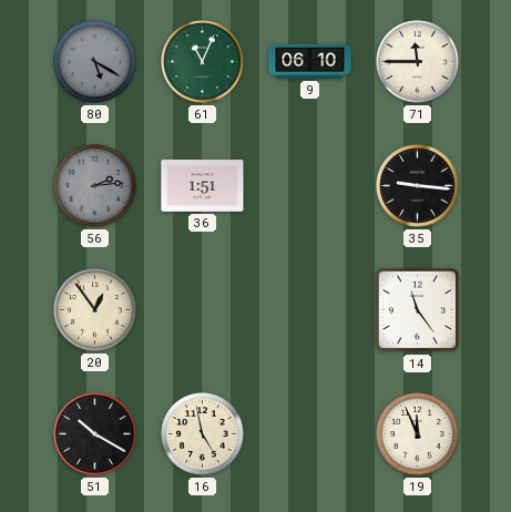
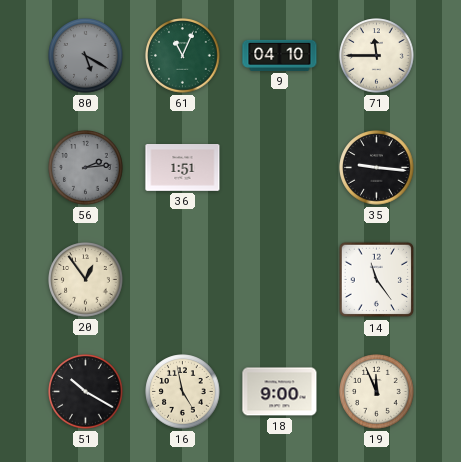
9: 06:10 -> 04:10 (280, 55)
18: none -> 9:00 (280, 392)
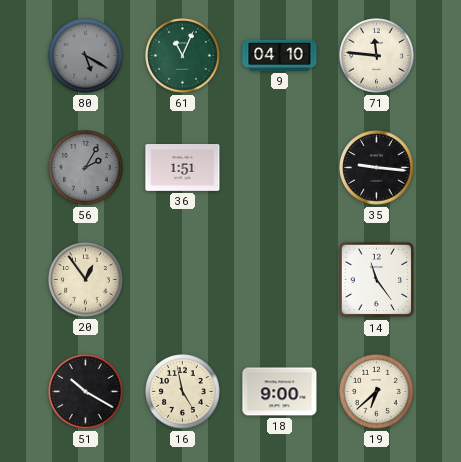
71: 11:45 -> 11:46 (377, 56)
56: 2:14 -> 2:05 (86, 168)
19: 11:56 -> 6:38 (377, 392)
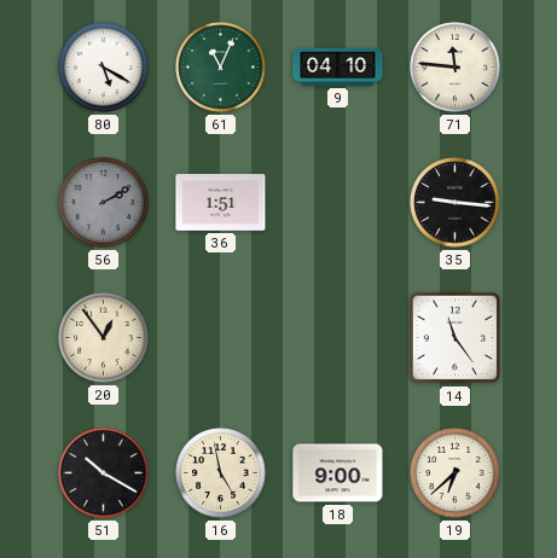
80 dial: grey -> white (104, 68)
56: 2:05 -> 2:10 (104, 203)
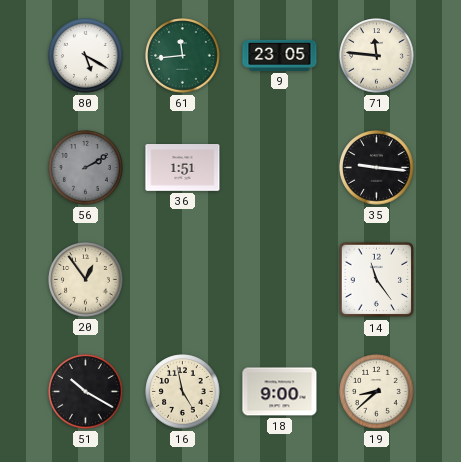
61: 11:04 -> 11:44 (183, 56)
9: 04:10 -> 23:05 (280, 55)
19: 6:38 -> 8:38 (377, 392)
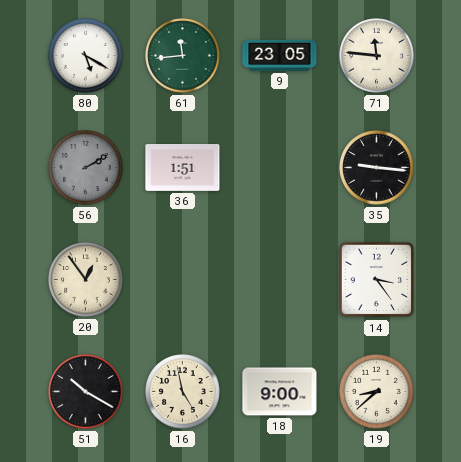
14: 11:24 -> 3:24 (377, 280)
